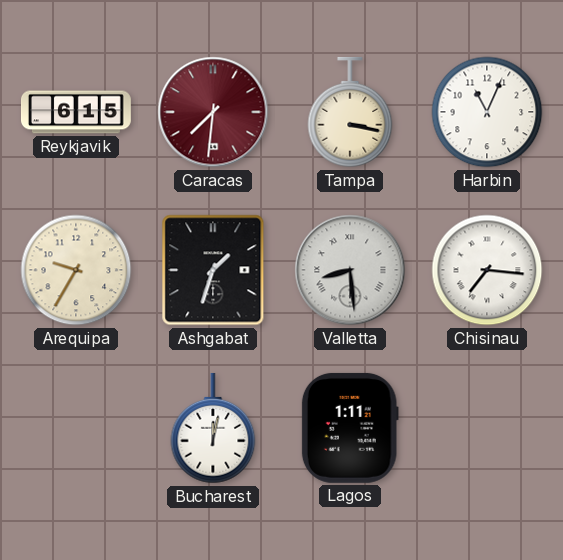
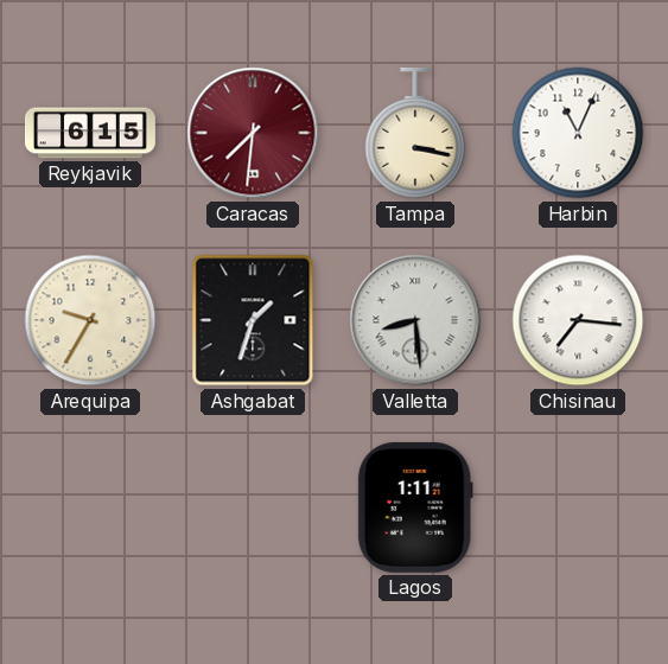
Bucharest: 12:02 -> none (213, 428)
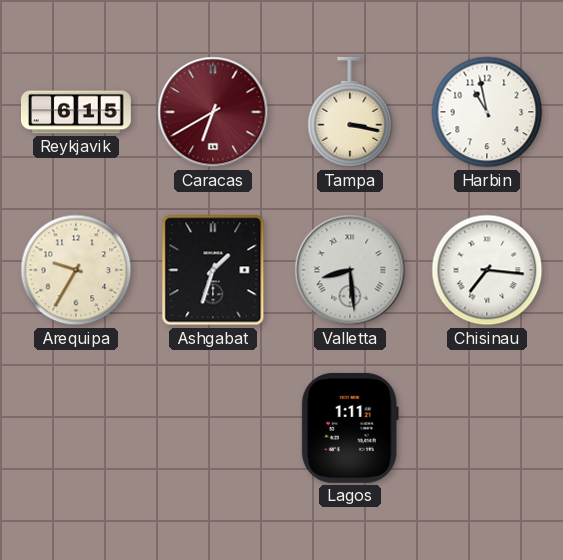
Caracas: 7:31 -> 6:40 (213, 112)
Harbin: 11:04 -> 10:58 (487, 112)
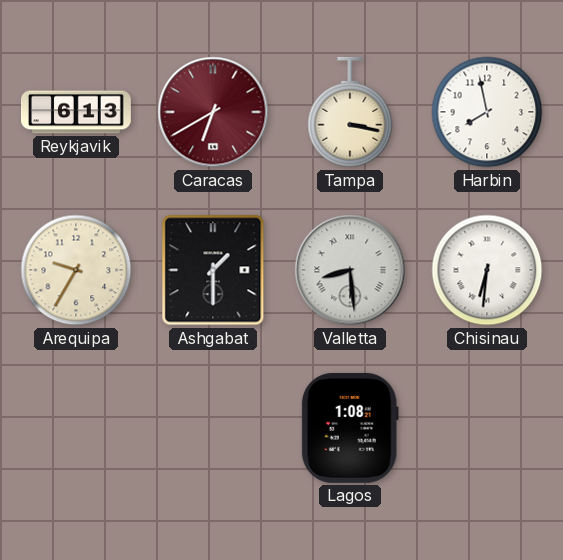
Reykjavik: 6:15 -> 6:13 (77, 112)
Harbin: 10:58 -> 7:58 (487, 112)
Ashgabat: 1:33 -> 1:30 (213, 270)
Chisinau: 7:16 -> 6:31 (487, 270)
Lagos: 1:11 -> 1:08 (350, 428)
